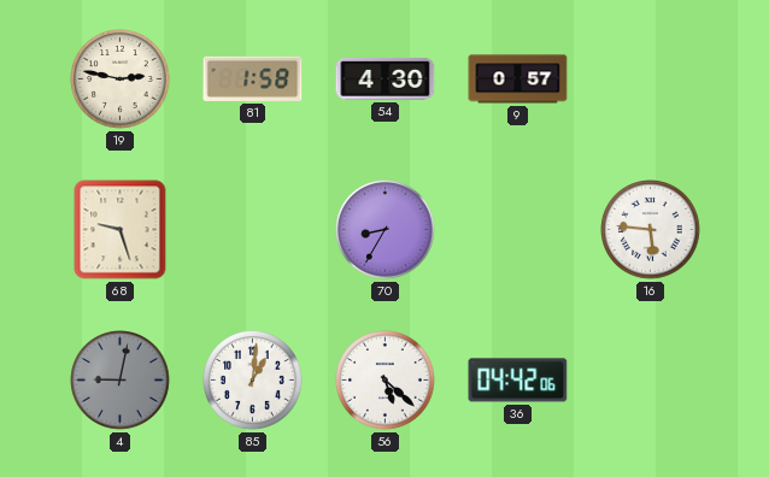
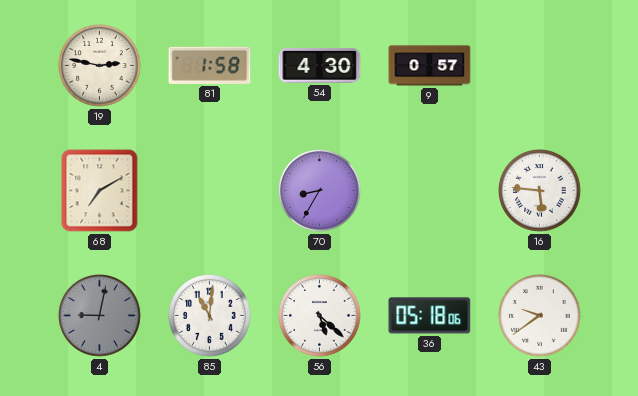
68: 9:27 -> 7:10 (100, 191)
85: 1:01 -> 11:01 (210, 316)
36: 04:42 -> 05:18 (430, 316)
43: none -> 9:39 (540, 316)
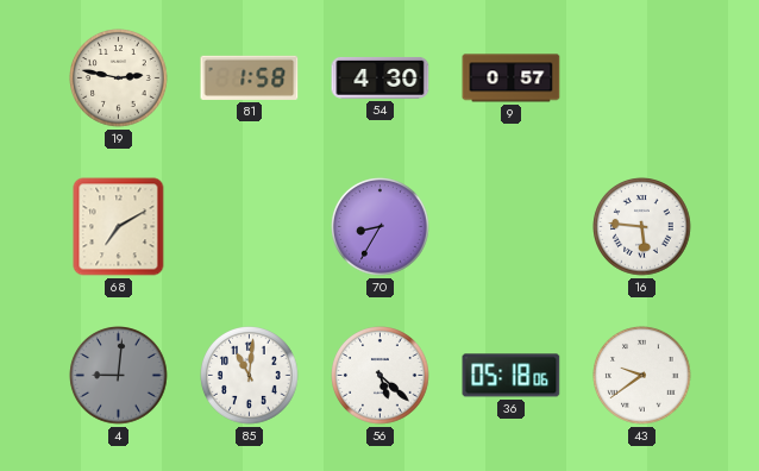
4: 9:02 -> 9:01 (119, 376)
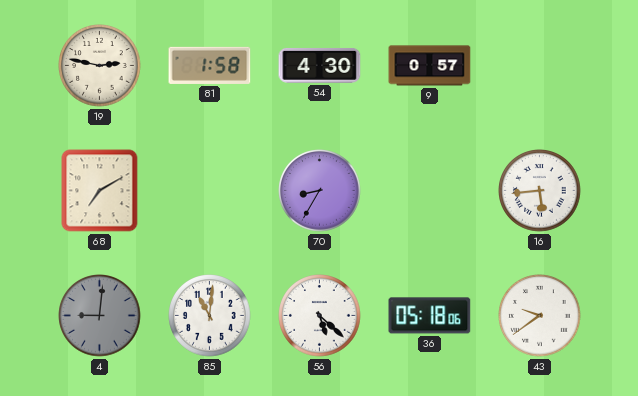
16: 5:46 -> 5:44 (540, 191)
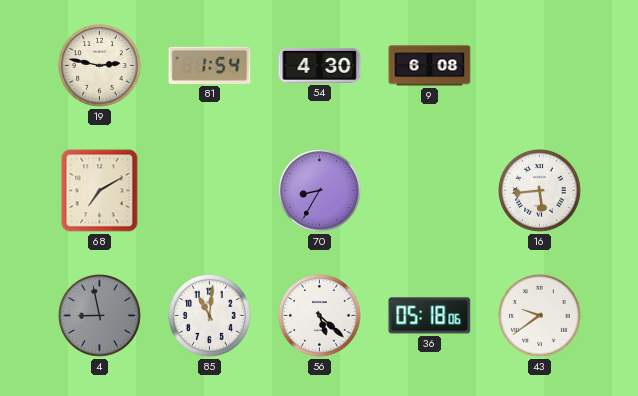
81: 1:58 -> 1:54 (210, 65)
9: 0:57 -> 6:08 (430, 66)
4: 9:01 -> 8:58 (100, 316)
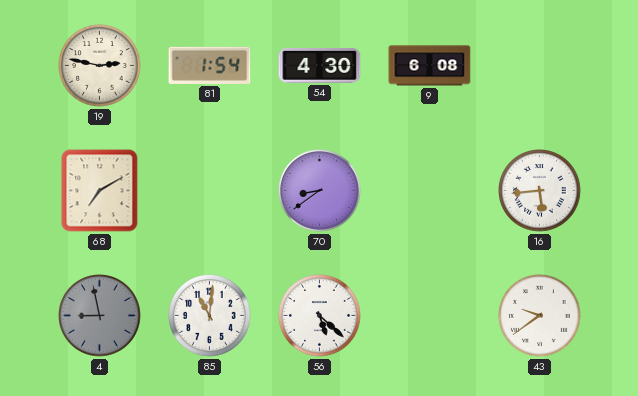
70: 8:35 -> 8:39 (320, 191)
36: 05:18 -> none (430, 316)
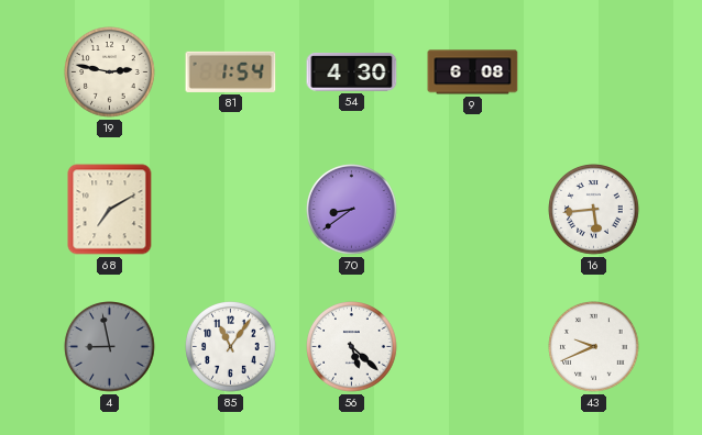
85: 11:01 -> 11:06 (231, 347)
43: 9:39 -> 9:41 (594, 347)
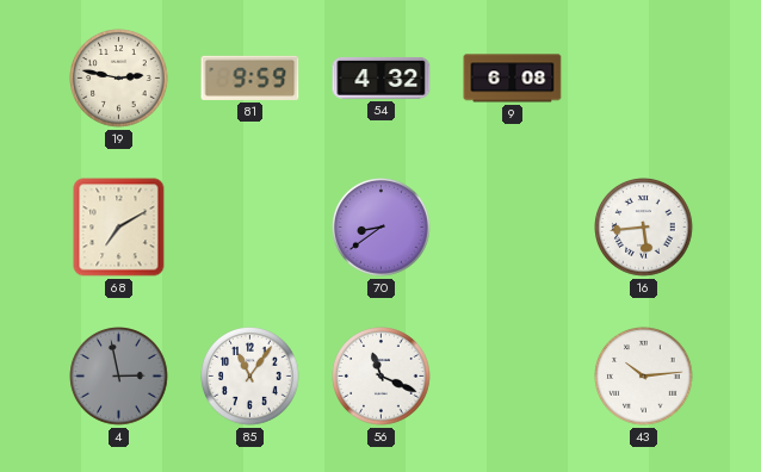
81: 1:54 -> 9:59 (250, 77)
54: 4:30 -> 4:32 (382, 79)
4: 8:58 -> 2:58 (119, 377)
56: 5:22 -> 11:19 (382, 377)
43: 9:41 -> 10:14 (644, 377)
